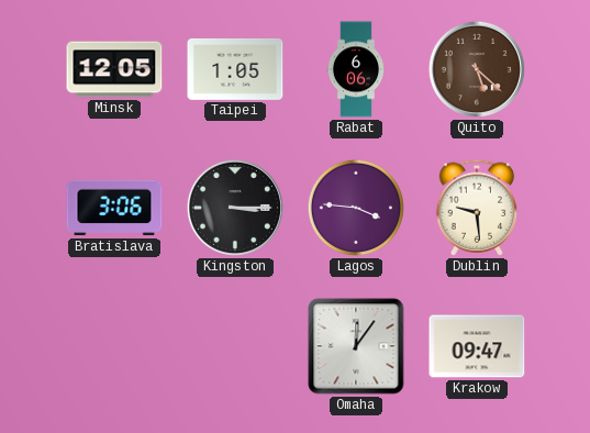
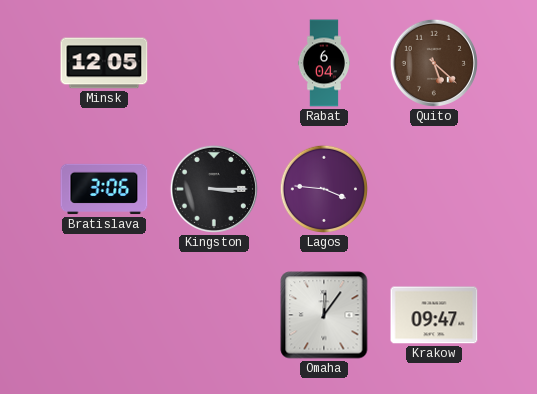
Taipei: 1:05 -> none (235, 69)
Rabat: 6:06 -> 6:04 (324, 63)
Dublin: 9:29 -> none (477, 208)
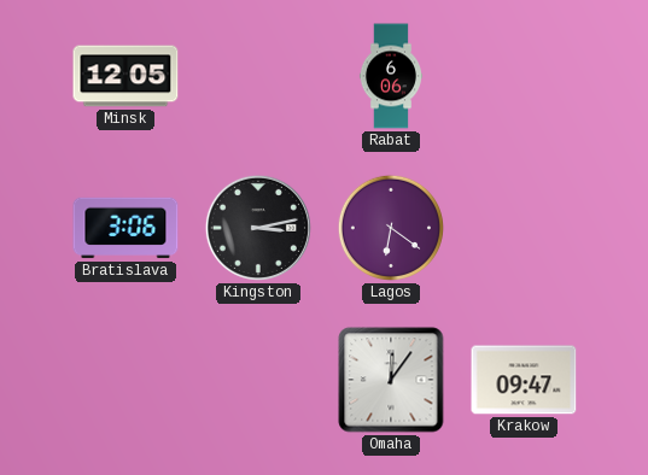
Rabat: 6:04 -> 6:06 (391, 76)
Quito: 5:22 -> none (434, 63)
Kingston: 3:15 -> 3:13 (258, 228)
Lagos: 3:46 -> 6:21 (391, 228)
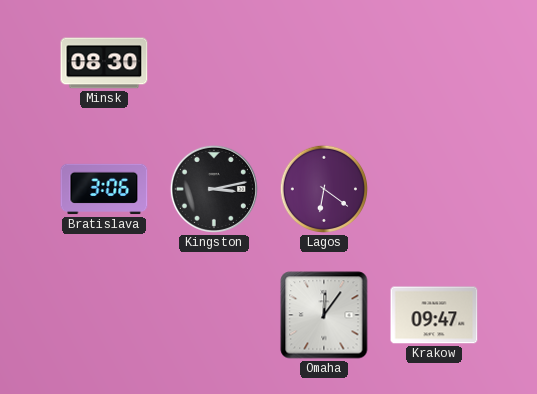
Minsk: 12:05 -> 08:30 (104, 63)
Rabat: 6:06 -> none (391, 76)
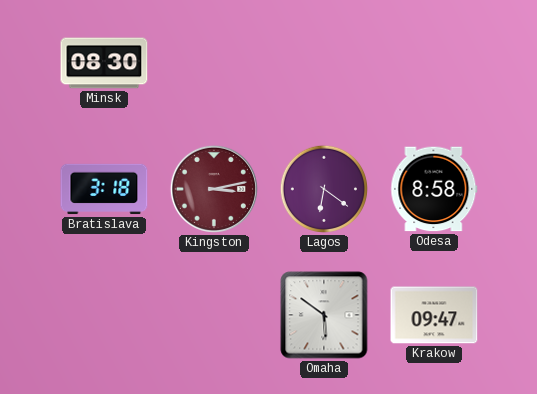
Bratislava: 3:06 -> 3:18 (104, 189)
Kingston dial: black -> burgundy (214, 189)
Odesa: none -> 8:58 (434, 189)
Omaha: 12:06 -> 5:51 (324, 315)
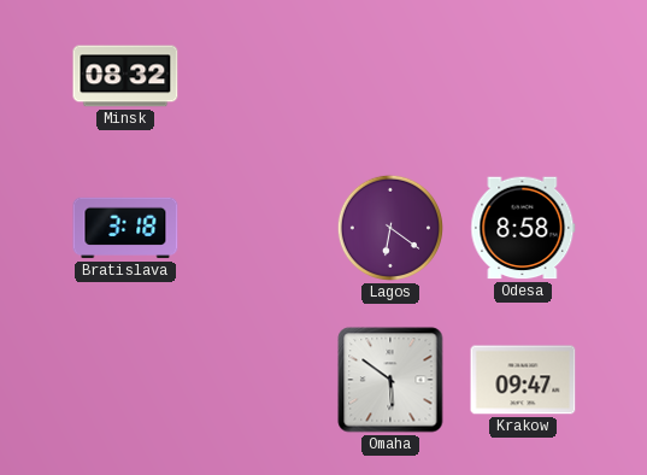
Minsk: 08:30 -> 08:32 (125, 76)
Kingston: 3:13 -> none (214, 189)
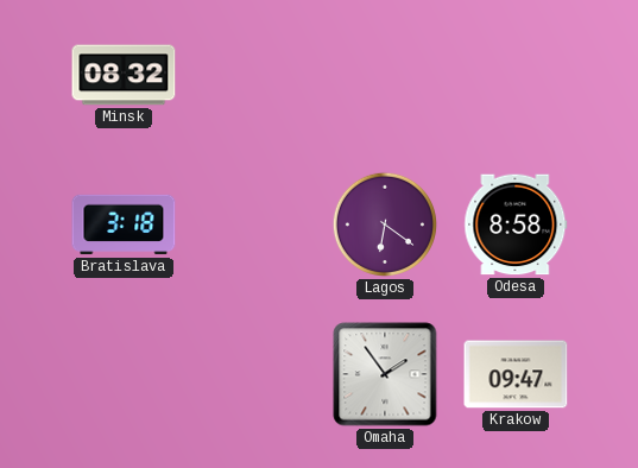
Omaha: 5:51 -> 1:54 (385, 374)
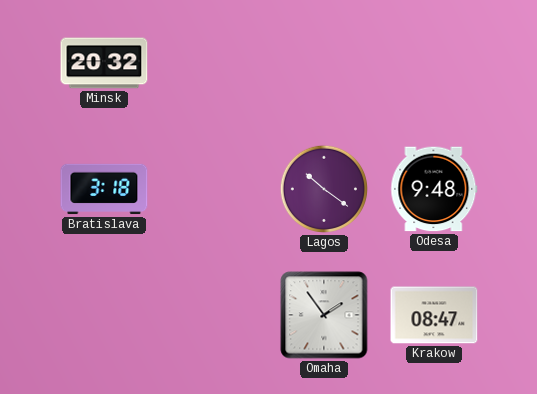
Minsk: 08:32 -> 20:32 (104, 63)
Lagos: 6:21 -> 10:21 (324, 189)
Odesa: 8:58 -> 9:48 (434, 189)
Krakow: 09:47 -> 08:47 (434, 315)
